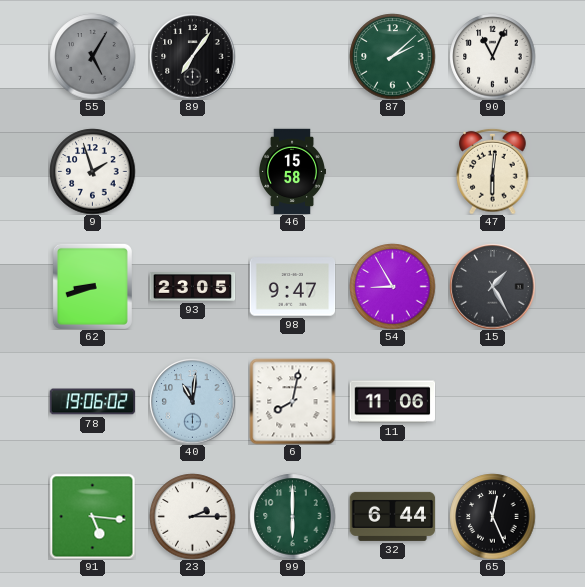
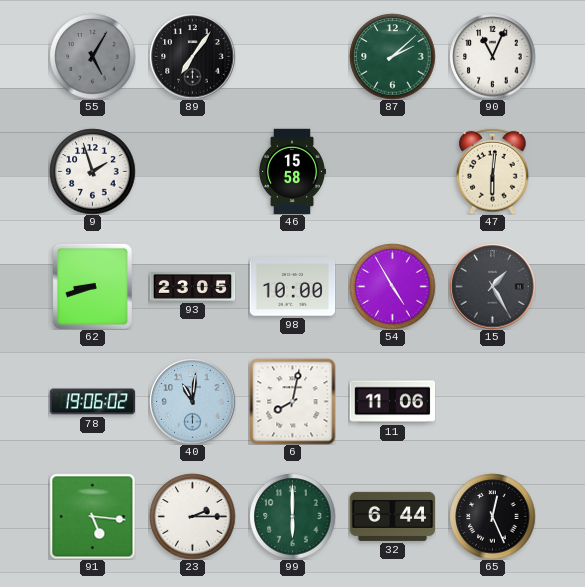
98: 9:47 -> 10:00 (292, 287)
54: 8:55 -> 4:55 (392, 286)
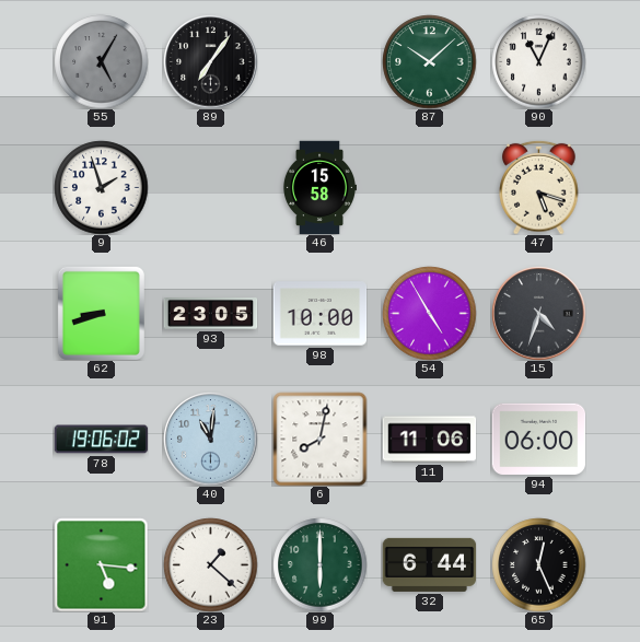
87: 2:08 -> 10:08 (429, 61)
47: 6:01 -> 5:18 (539, 187)
15: 1:25 -> 4:33 (538, 313)
94: none -> 06:00 (538, 439)
23: 2:15 -> 1:22 (210, 564)
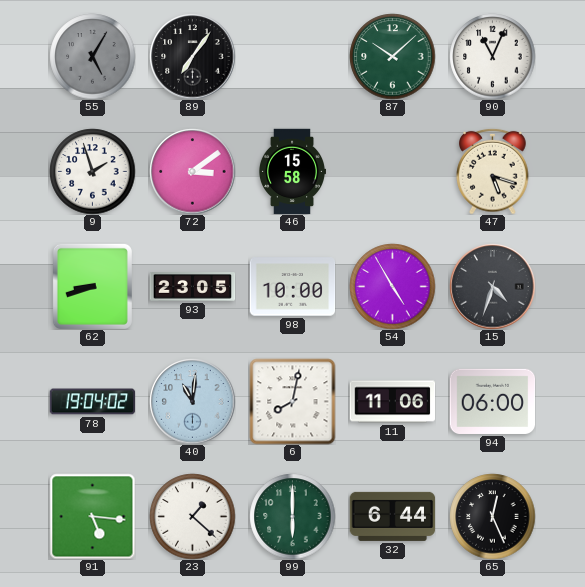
72: none -> 3:09 (192, 171)
78: 19:06 -> 19:04 (92, 402)
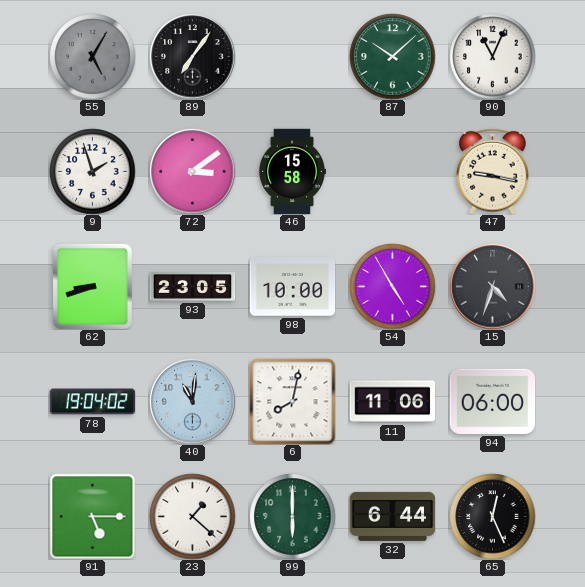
47: 5:18 -> 9:17 (493, 171)
91: 5:16 -> 5:15 (92, 516)
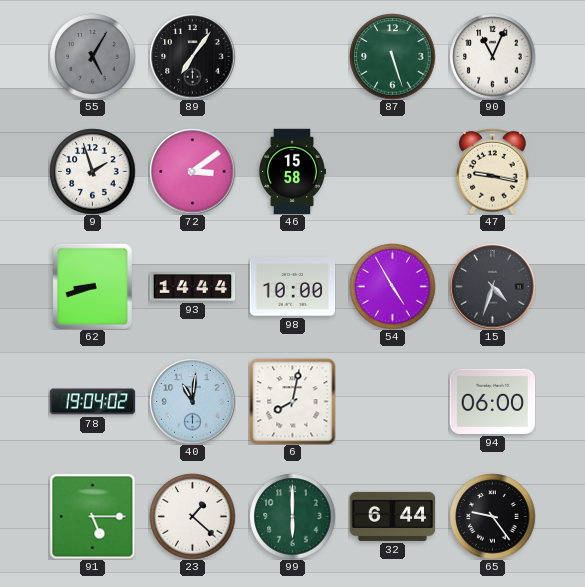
87: 10:08 -> 5:27 (392, 56)
93: 23:05 -> 14:44 (192, 287)
11: 11:06 -> none (392, 402)
65: 12:26 -> 9:24 (492, 516)
